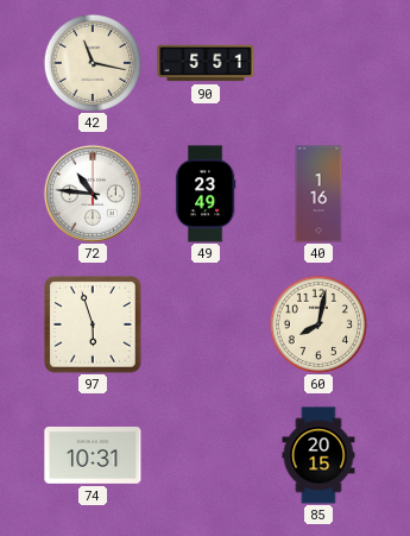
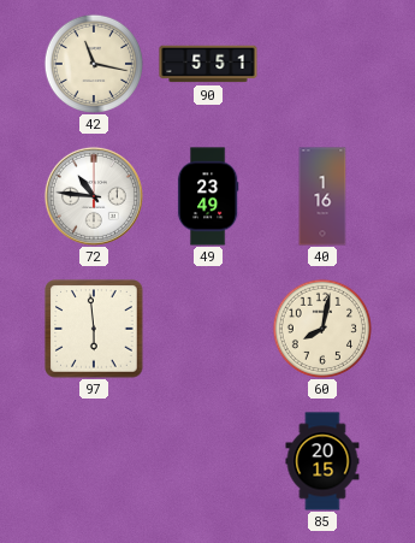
97: 5:57 -> 5:59 (94, 329)
74: 10:31 -> none (93, 456)
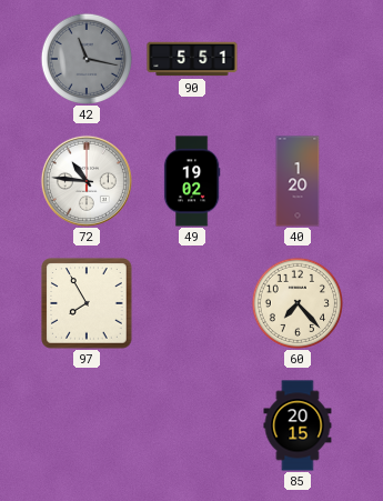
42 dial: cream -> grey (85, 58)
49: 23:49 -> 19:02 (192, 181)
40: 1:16 -> 1:20 (298, 181)
97: 5:59 -> 7:55 (87, 303)
60: 8:02 -> 7:23 (296, 302)
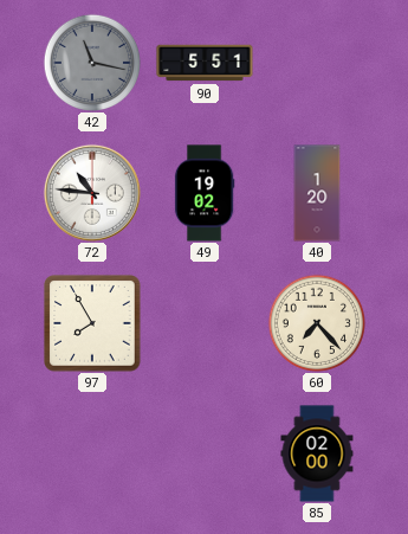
85: 20:15 -> 02:00 (317, 453)
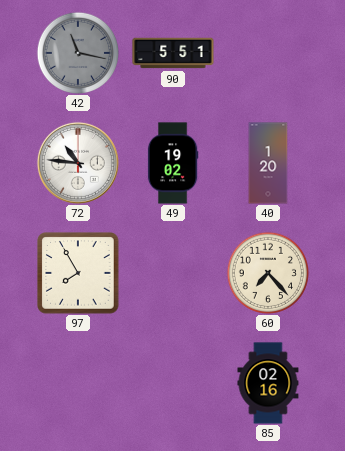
85: 02:00 -> 02:16 (268, 383)
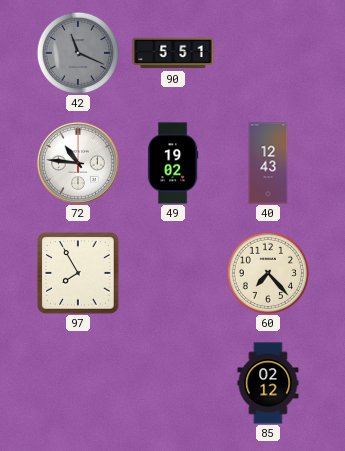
42: 11:17 -> 11:19 (77, 52)
40: 1:20 -> 12:43 (268, 163)
85: 02:16 -> 02:12 (268, 383)
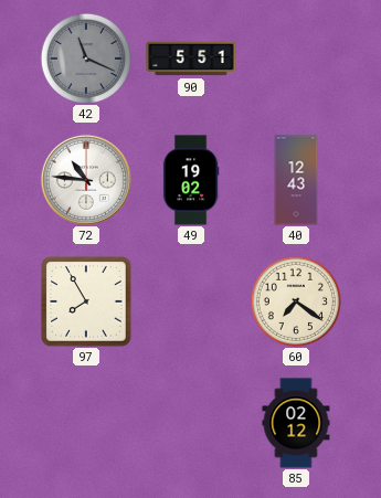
60: 7:23 -> 7:21 (295, 300)
